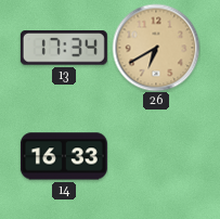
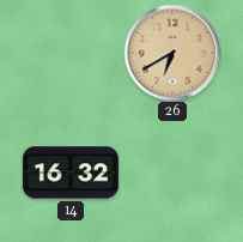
13: 17:34 -> none (64, 48)
14: 16:33 -> 16:32 (71, 173)
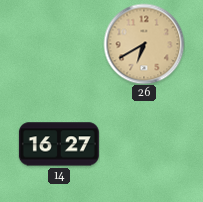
14: 16:32 -> 16:27 (59, 144)
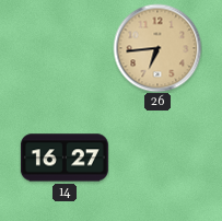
26: 6:40 -> 6:44 (157, 48)
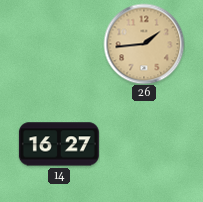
26: 6:44 -> 1:44 (144, 44)
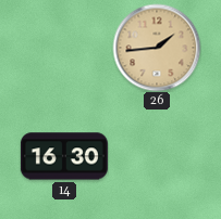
14: 16:27 -> 16:30 (64, 156)
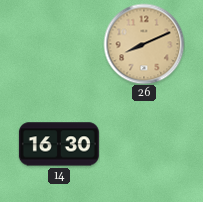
26: 1:44 -> 8:11 (144, 44)
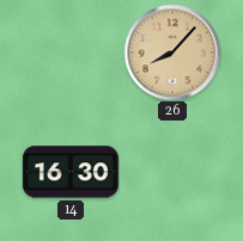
26: 8:11 -> 8:07 (172, 52)
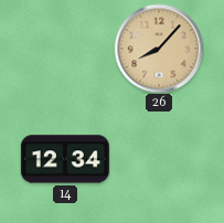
14: 16:30 -> 12:34 (65, 159)
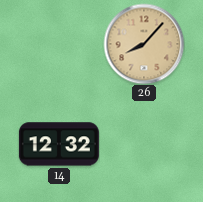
14: 12:34 -> 12:32 (59, 144)
